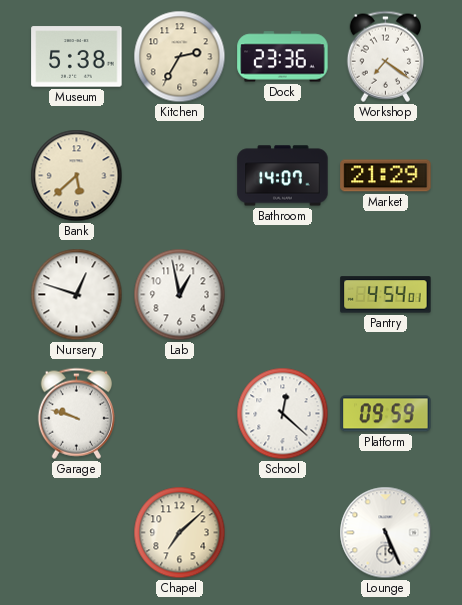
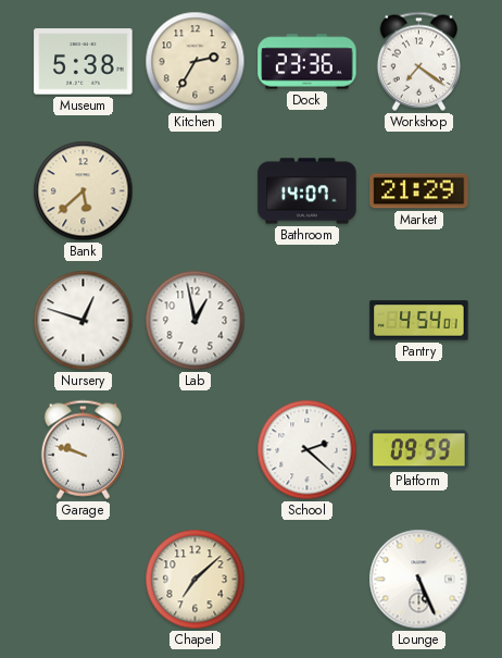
School: 12:22 -> 2:22 (308, 450)
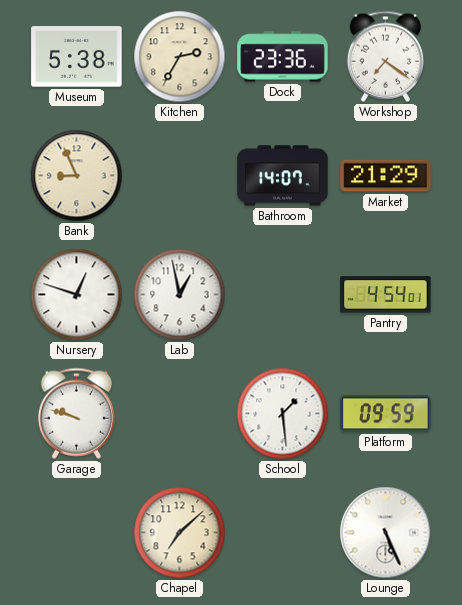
Bank: 5:38 -> 8:56 (77, 176)
School: 2:22 -> 1:29 (283, 414)
